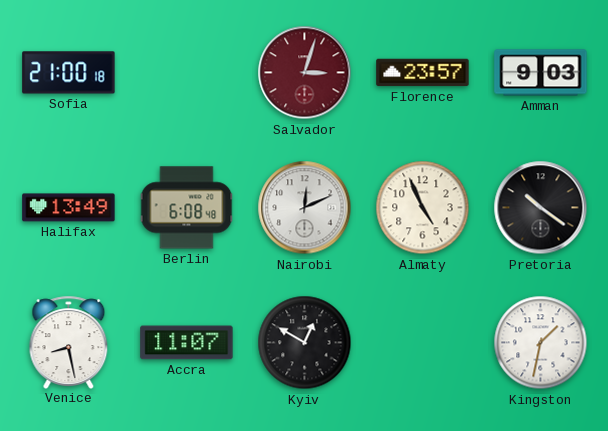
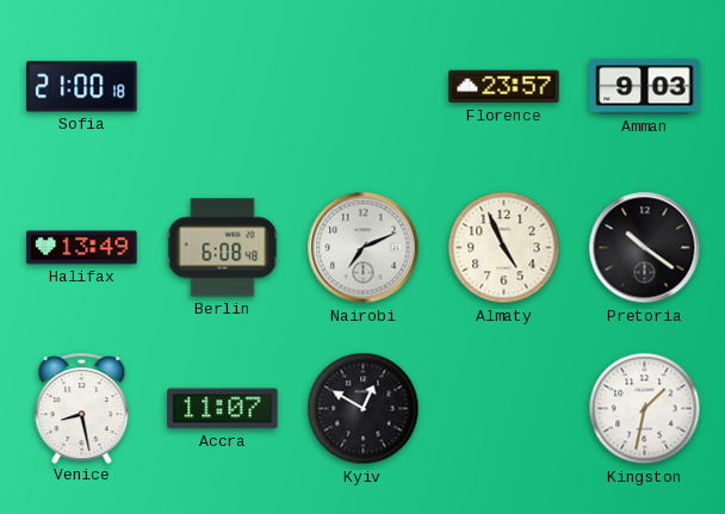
Salvador: 3:03 -> none (305, 73)
Nairobi: 12:11 -> 7:11 (364, 248)
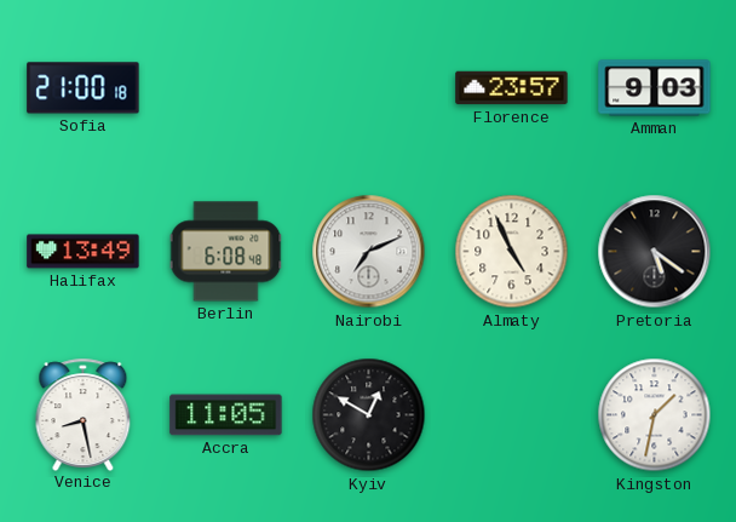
Pretoria: 10:21 -> 5:21 (655, 252)
Accra: 11:07 -> 11:05 (226, 415)
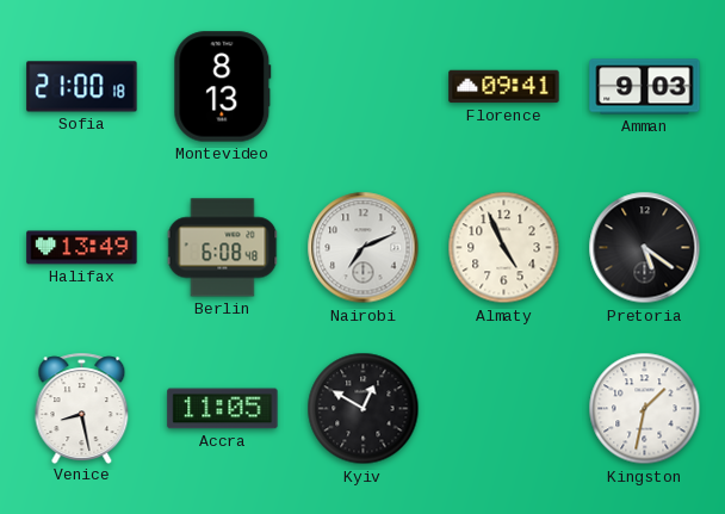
Montevideo: none -> 8:13 (223, 87)
Florence: 23:57 -> 09:41 (504, 87)
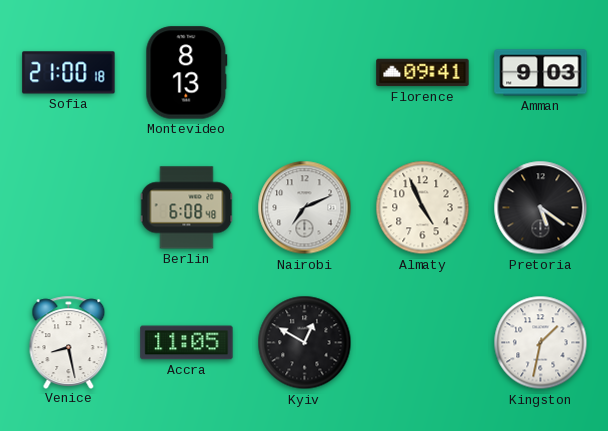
Halifax: 13:49 -> none (82, 248)
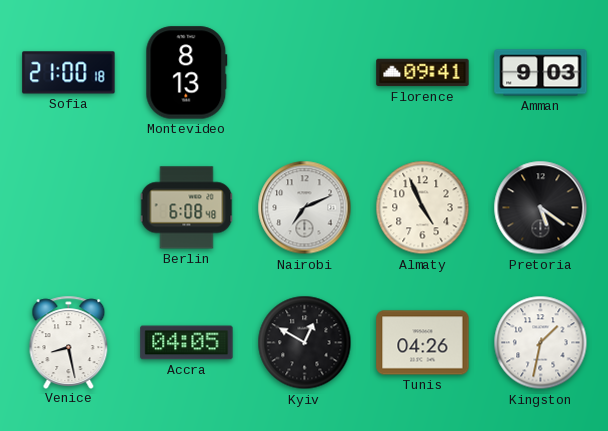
Accra: 11:05 -> 04:05 (187, 343)
Tunis: none -> 04:26 (423, 343)
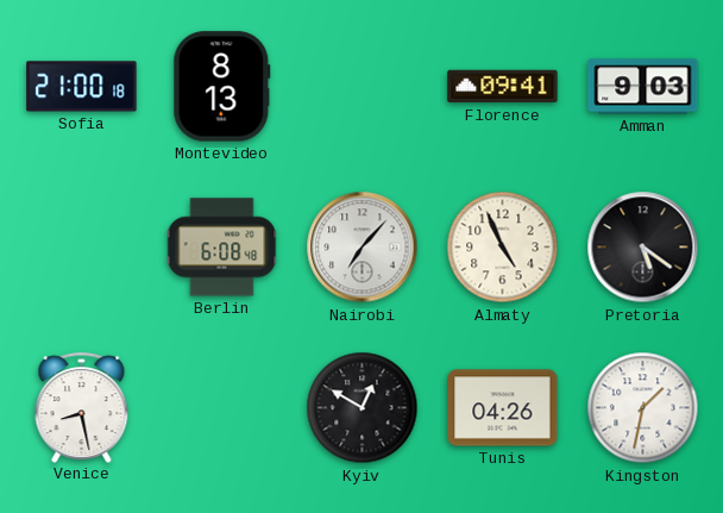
Nairobi: 7:11 -> 7:07 (363, 248)
Accra: 04:05 -> none (187, 343)
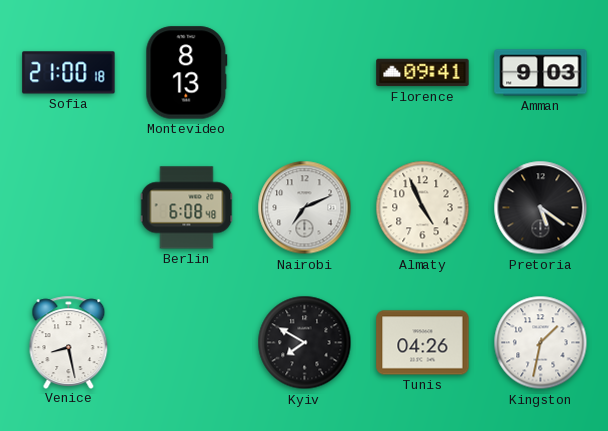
Nairobi: 7:07 -> 7:11 (305, 208)
Kyiv: 12:50 -> 7:50 (305, 343)
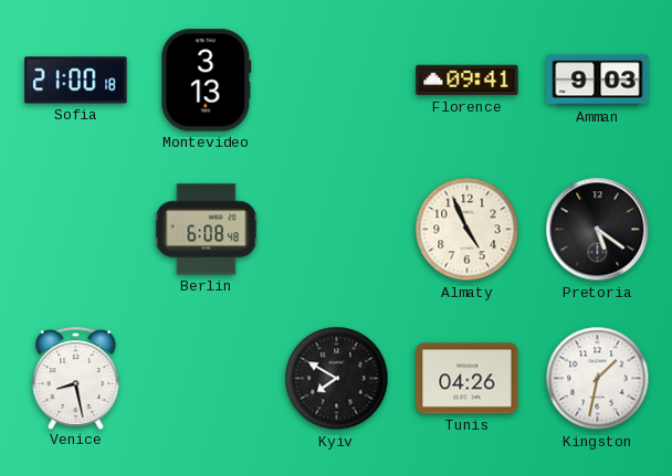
Montevideo: 8:13 -> 3:13 (207, 81)
Nairobi: 7:11 -> none (305, 208)
